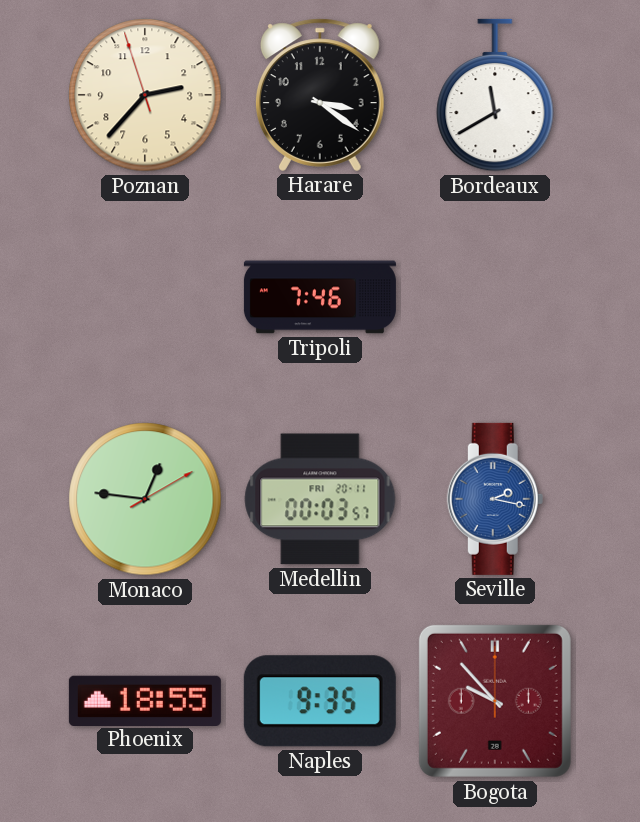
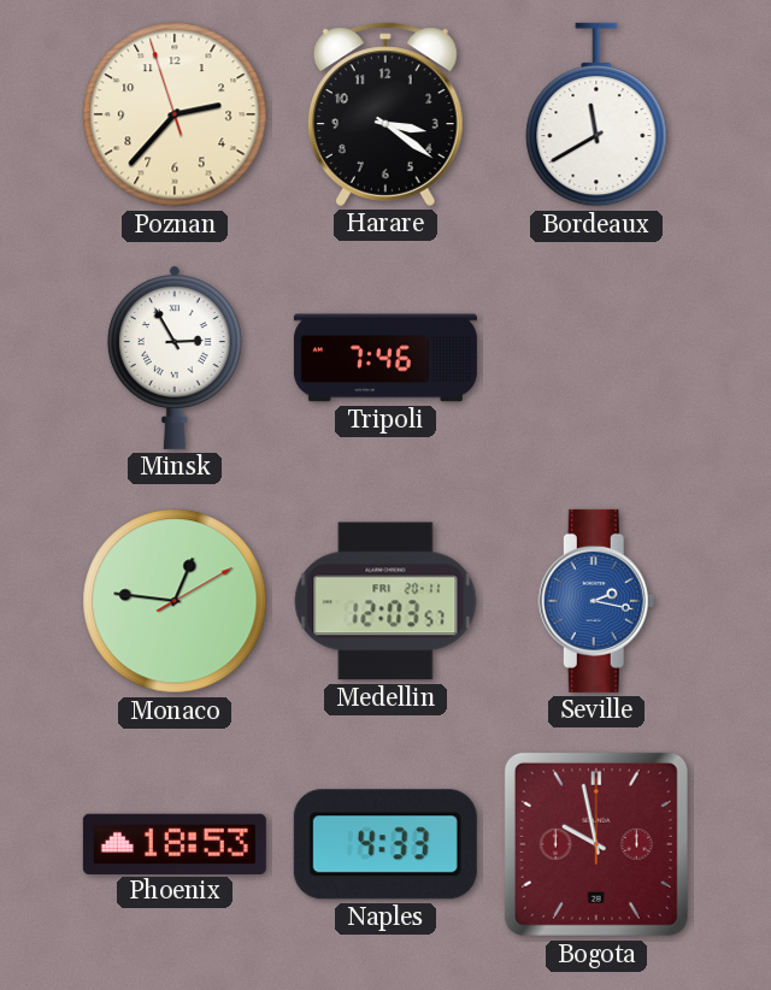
Minsk: none -> 2:55 (175, 358)
Medellin: 00:03 -> 12:03 (385, 601)
Phoenix: 18:55 -> 18:53 (175, 843)
Naples: 9:35 -> 4:33 (385, 844)
Bogota: 9:53 -> 9:58 (596, 844)
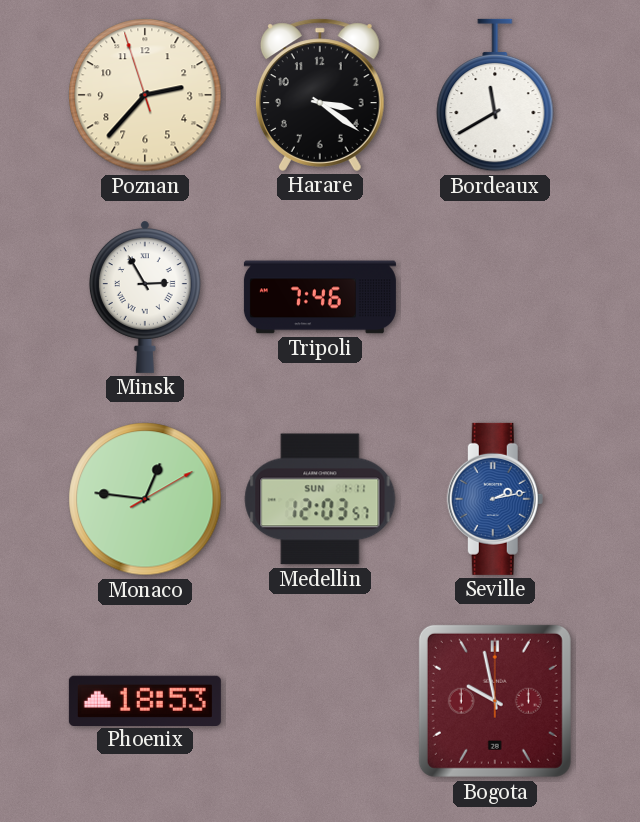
Medellin date: FRI 20-11 -> SUN 1-11 (320, 499)
Seville: 2:17 -> 2:13 (495, 499)
Naples: 4:33 -> none (385, 844)
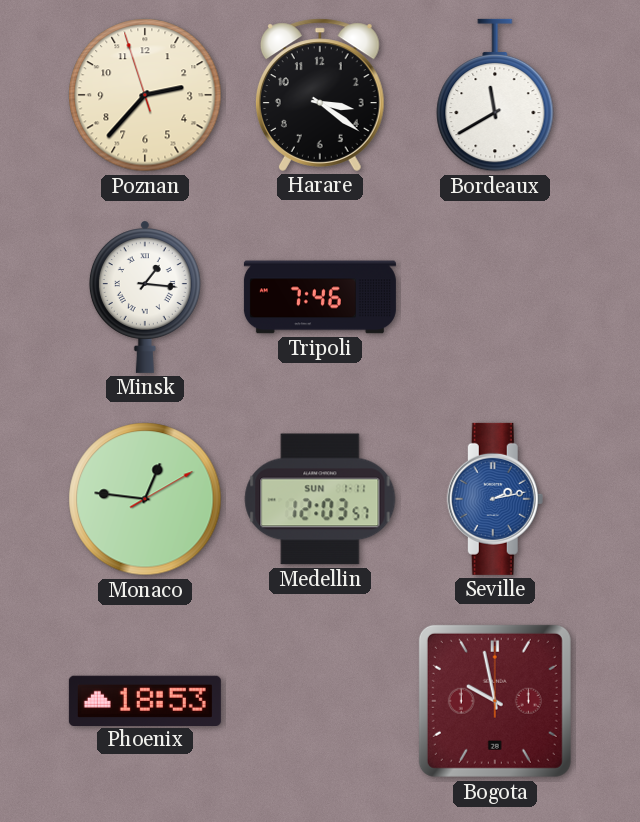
Minsk: 2:55 -> 1:16 (145, 297)
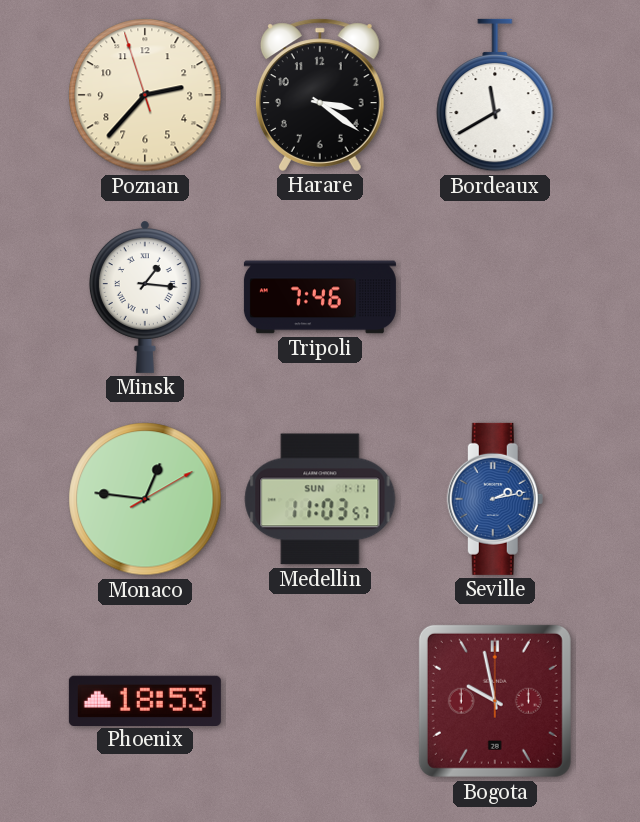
Medellin: 12:03 -> 11:03 (320, 499)
